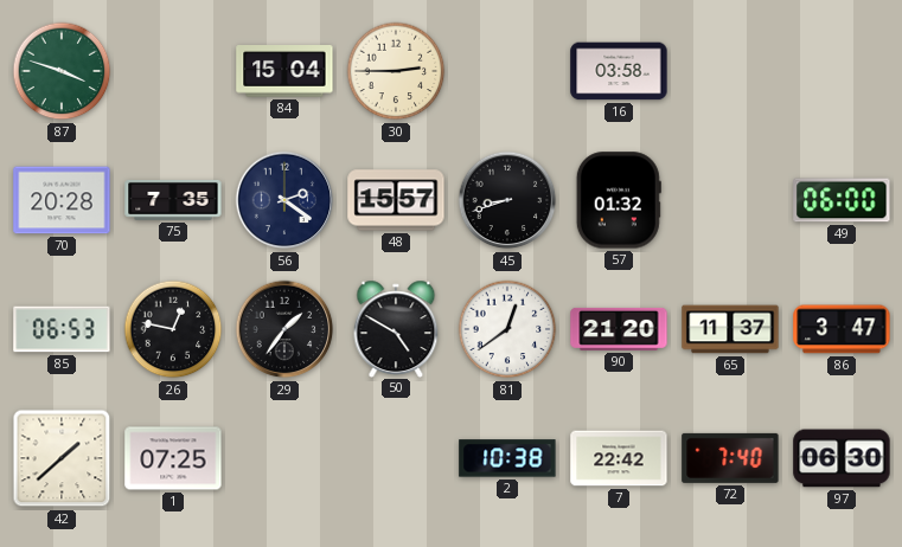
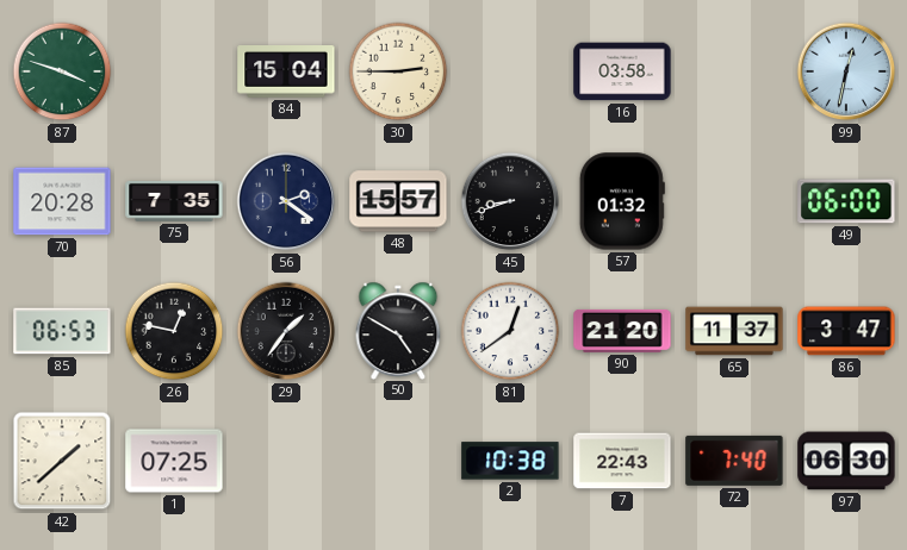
99: none -> 12:32 (846, 71)
7: 22:42 -> 22:43 (622, 461)
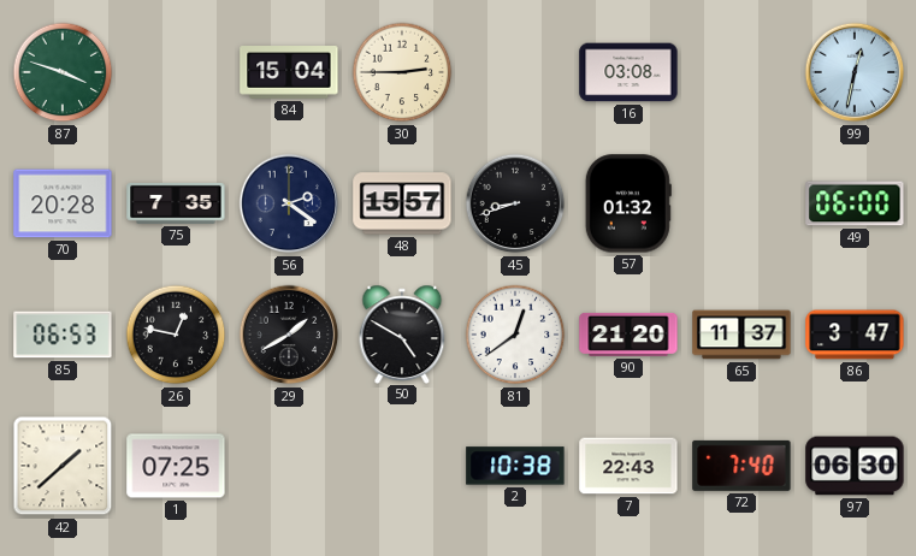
16: 03:58 -> 03:08 (628, 72)
29: 1:36 -> 1:40 (289, 335)
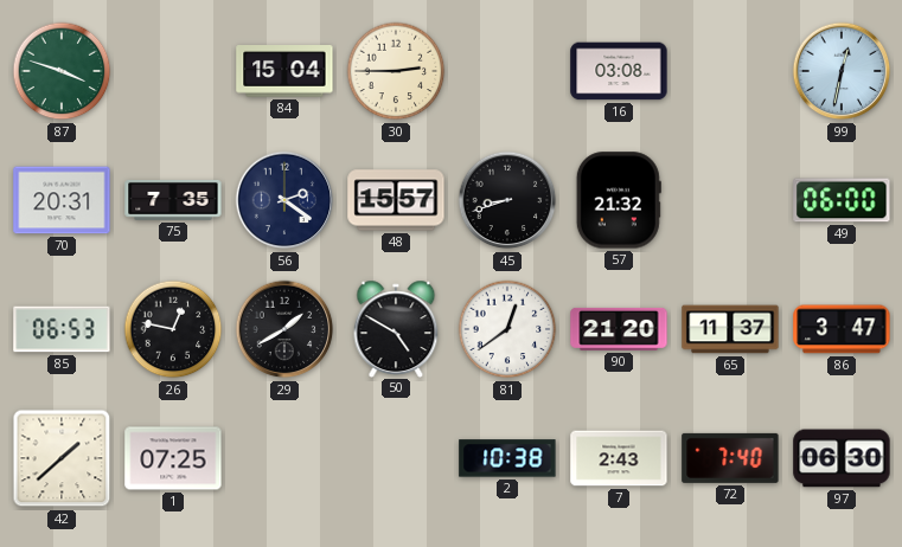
70: 20:28 -> 20:31 (62, 200)
57: 01:32 -> 21:32 (619, 200)
7: 22:43 -> 2:43 (619, 458)
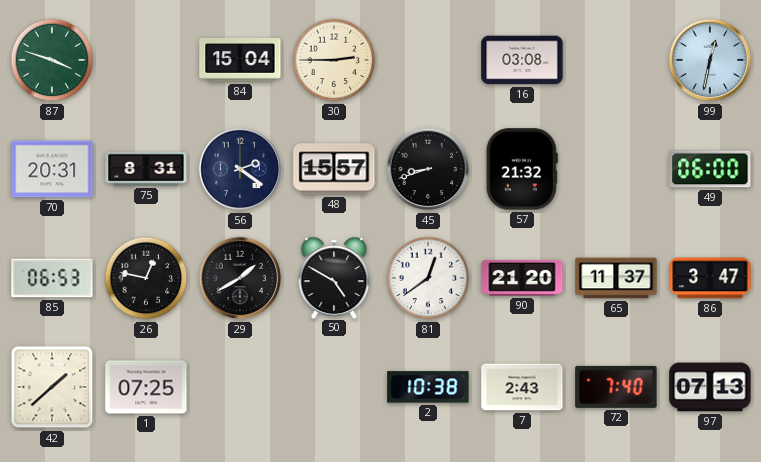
75: 7:35 -> 8:31 (146, 169)
97: 06:30 -> 07:13 (710, 387)
